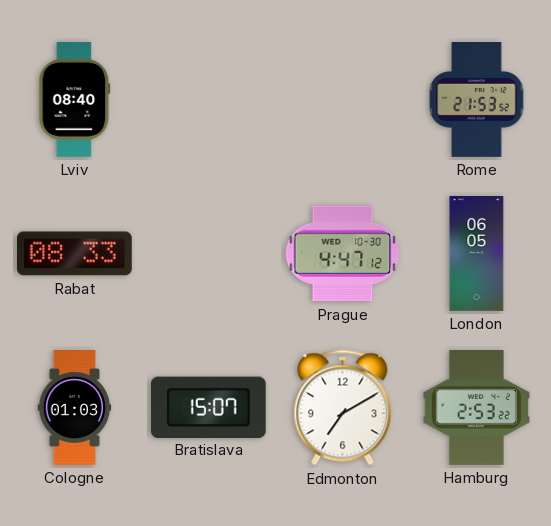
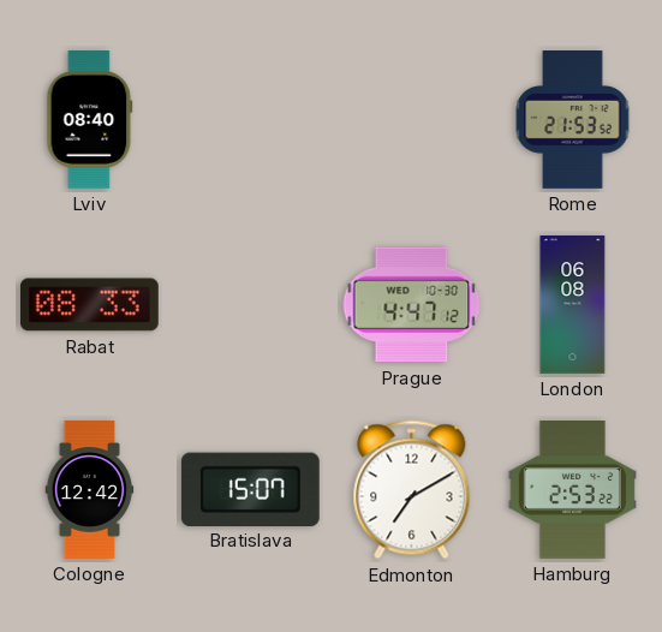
London: 06:05 -> 06:08 (573, 305)
Cologne: 01:03 -> 12:42 (90, 490)
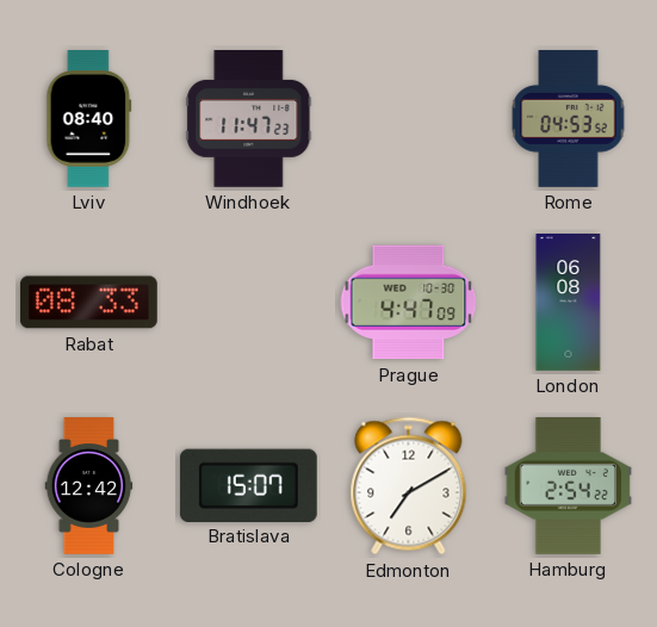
Windhoek: none -> 11:47 (249, 119)
Rome: 21:53 -> 04:53 (569, 119)
Prague: 4:47:12 -> 4:47:09 (409, 303)
Hamburg: 2:53 -> 2:54 (568, 486)
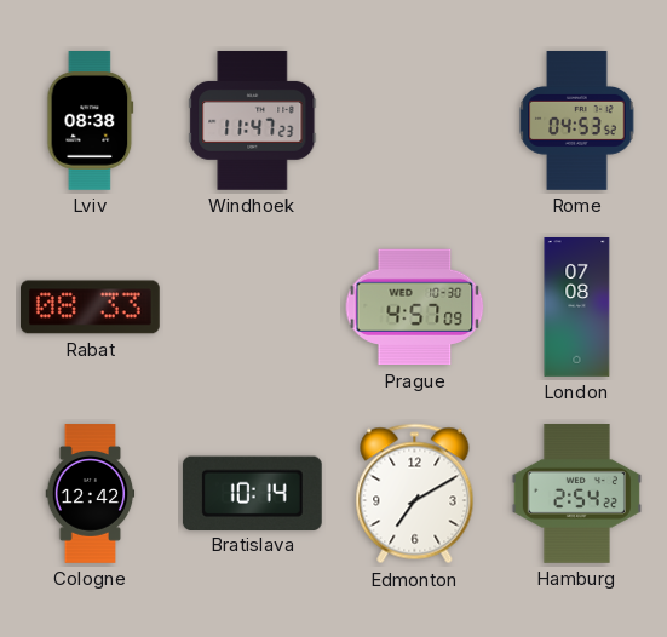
Lviv: 08:40 -> 08:38 (91, 121)
Prague: 4:47 -> 4:57 (415, 308)
London: 06:08 -> 07:08 (577, 308)
Bratislava: 15:07 -> 10:14 (252, 493)
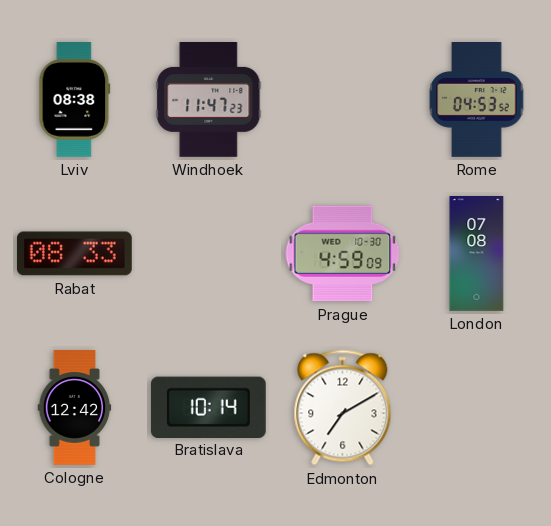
Prague: 4:57 -> 4:59 (343, 254)
Hamburg: 2:54 -> none (576, 494)
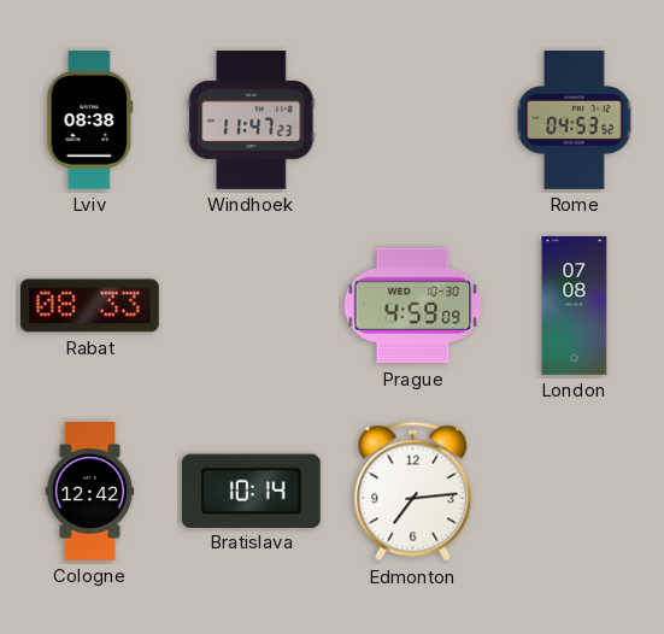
Edmonton: 7:10 -> 7:14 (413, 492)
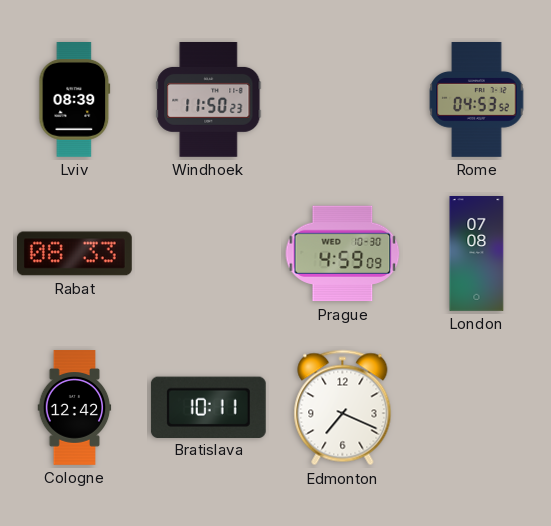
Lviv: 08:38 -> 08:39 (75, 100)
Windhoek: 11:47 -> 11:50 (209, 100)
Bratislava: 10:14 -> 10:11 (208, 407)
Edmonton: 7:14 -> 7:19 (343, 408)
